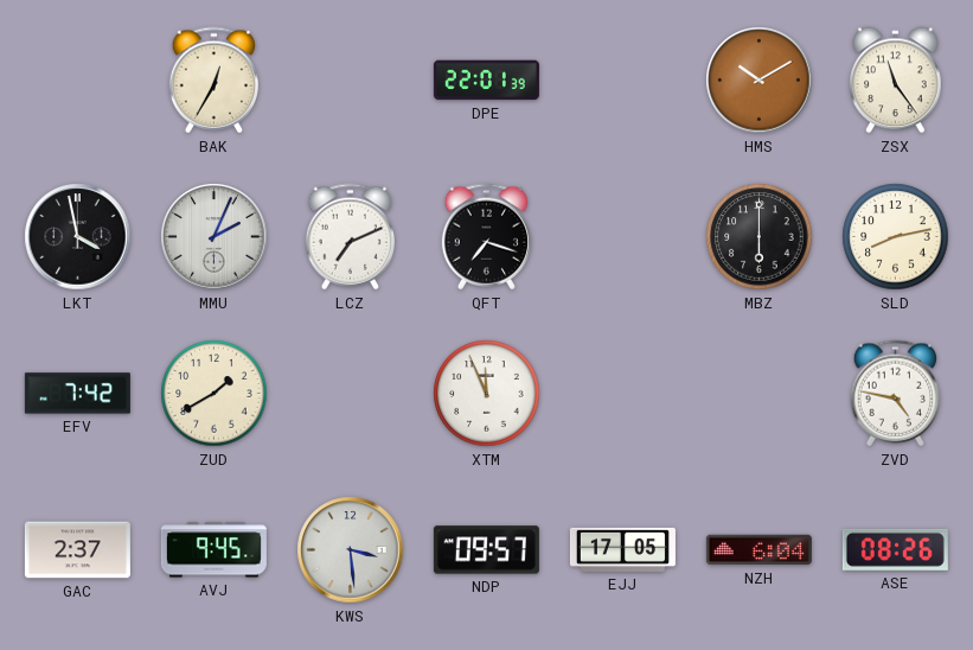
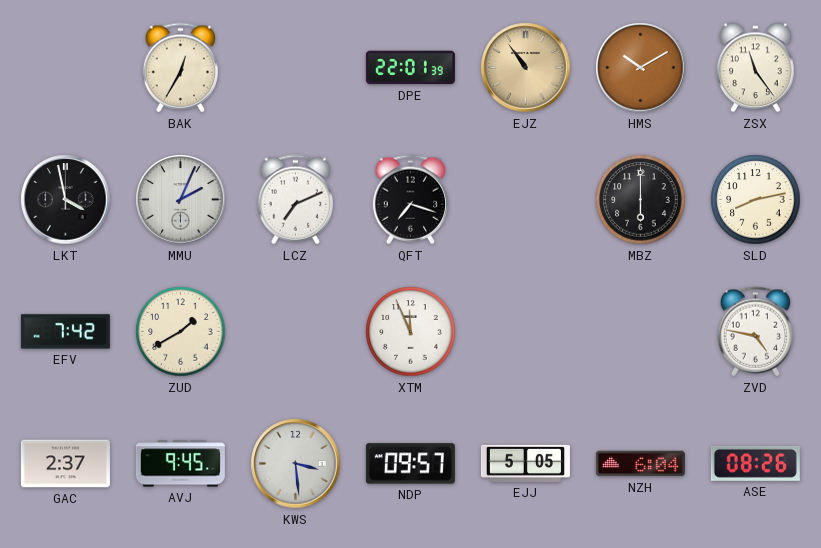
EJZ: none -> 10:54 (526, 68)
EJJ: 17:05 -> 5:05 (525, 463)
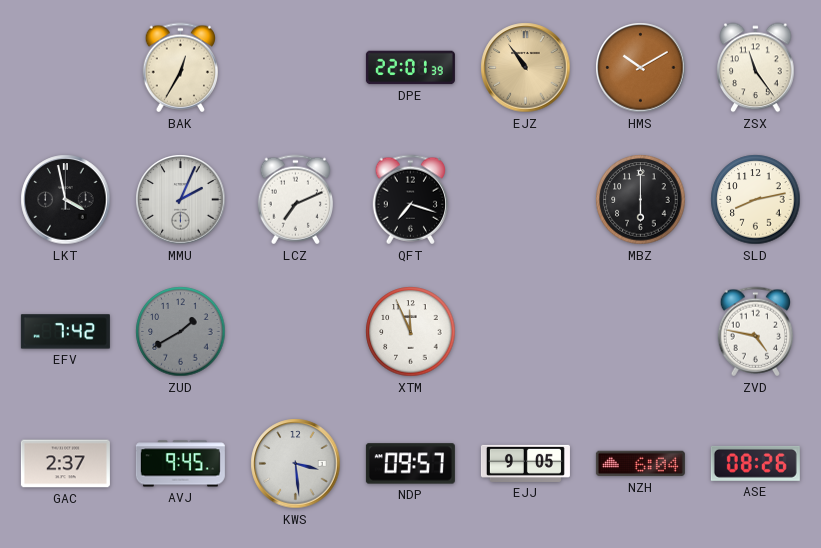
ZUD dial: cream -> grey (181, 332)
EJJ: 5:05 -> 9:05 (525, 463)
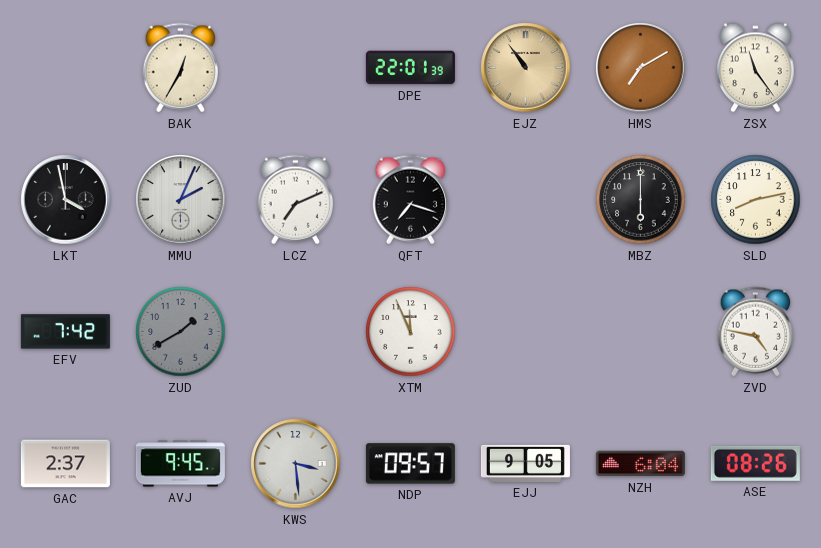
HMS: 10:10 -> 7:10 (641, 68)
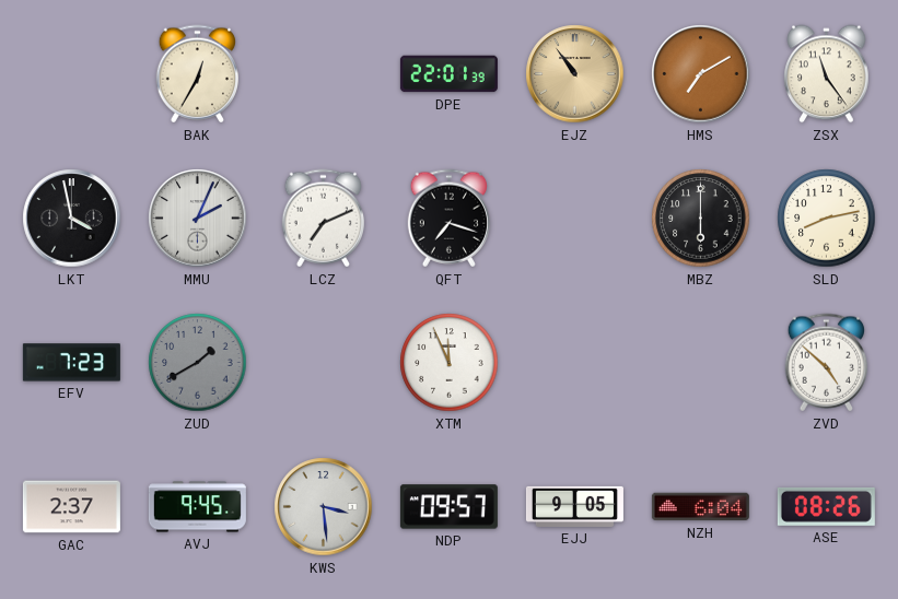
EFV: 7:42 -> 7:23 (71, 363)
ZVD: 4:47 -> 4:52 (826, 363)
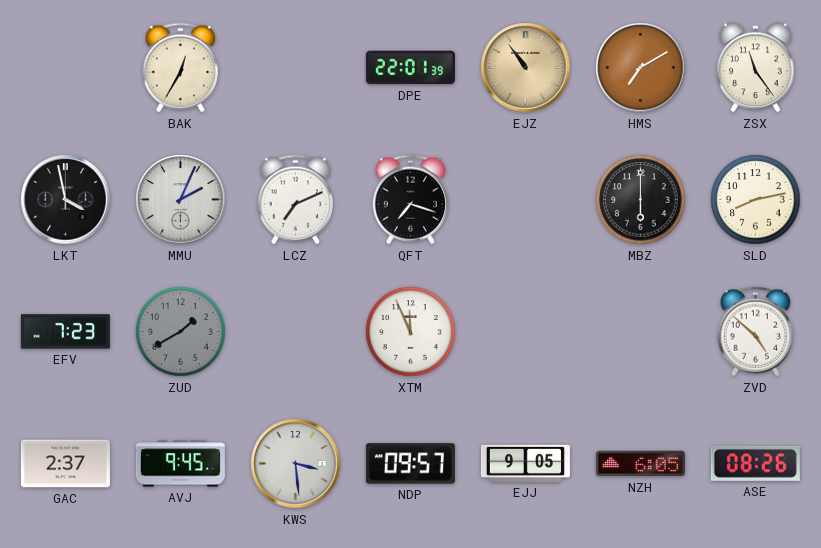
NZH: 6:04 -> 6:05 (640, 464)
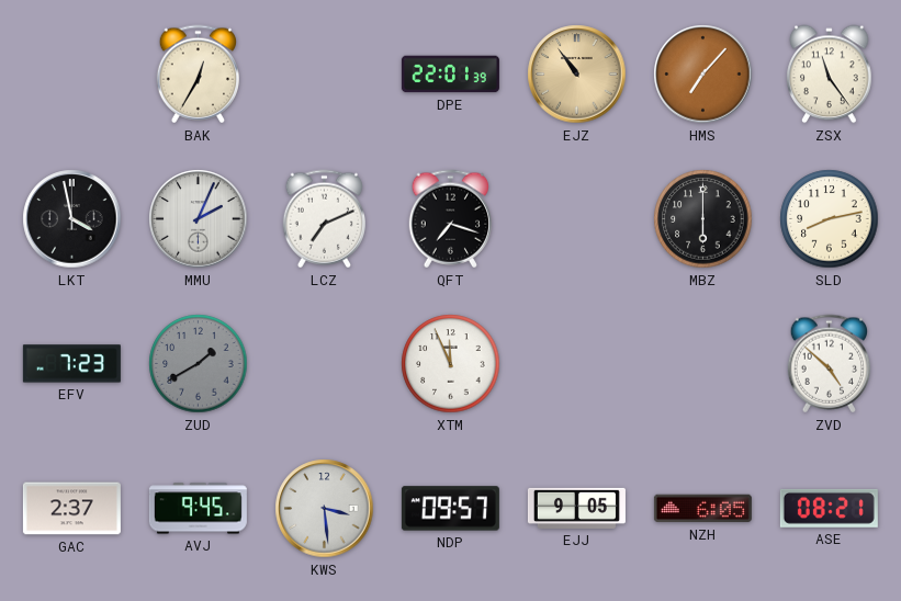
HMS: 7:10 -> 7:07 (703, 75)
ASE: 08:26 -> 08:21 (829, 508)
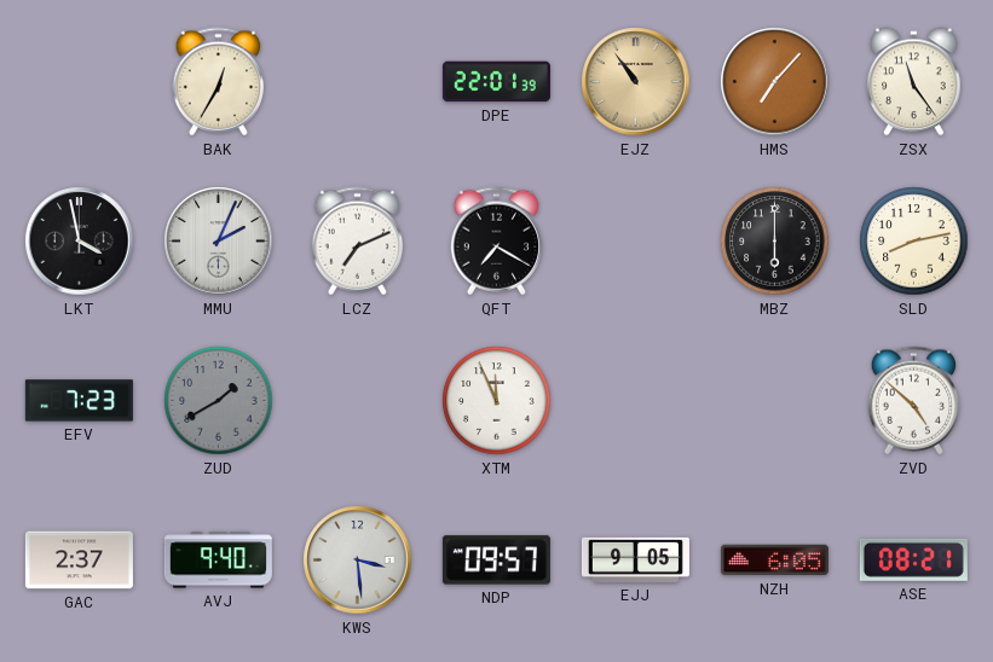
QFT: 7:18 -> 7:20 (496, 242)
AVJ: 9:45 -> 9:40 (218, 561)
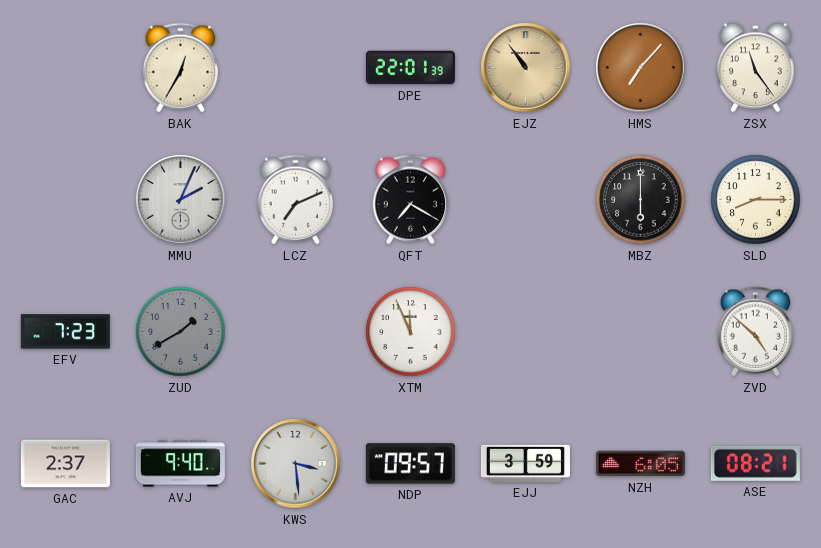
LKT: 3:58 -> none (80, 242)
SLD: 8:13 -> 8:15 (756, 200)
EJJ: 9:05 -> 3:59 (525, 463)
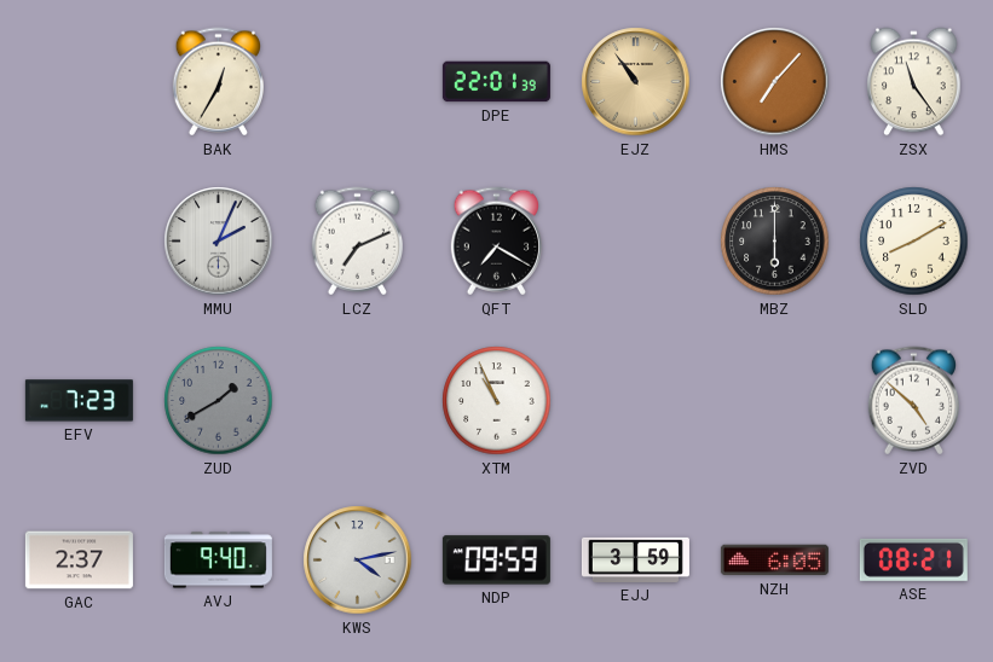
SLD: 8:15 -> 8:10 (914, 242)
XTM: 11:56 -> 10:56 (497, 401)
KWS: 3:29 -> 4:13 (358, 561)
NDP: 09:57 -> 09:59 (496, 561)
